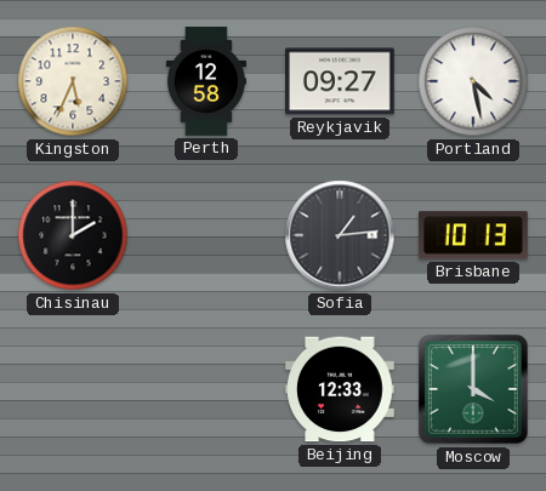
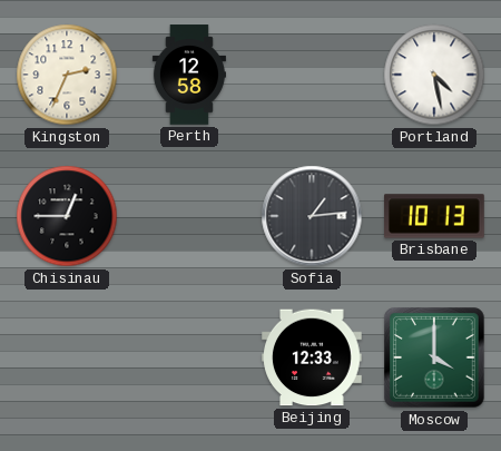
Kingston: 5:34 -> 2:34 (67, 75)
Reykjavik: 09:27 -> none (341, 81)
Chisinau: 2:00 -> 12:45 (67, 216)
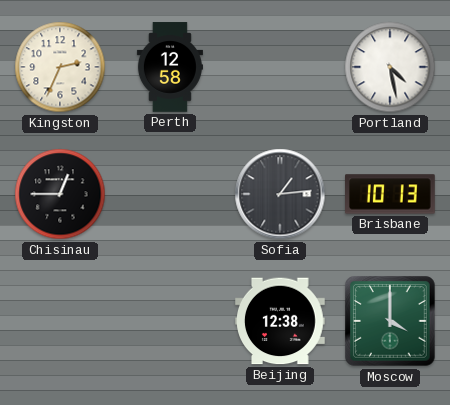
Beijing: 12:33 -> 12:38 (281, 321)
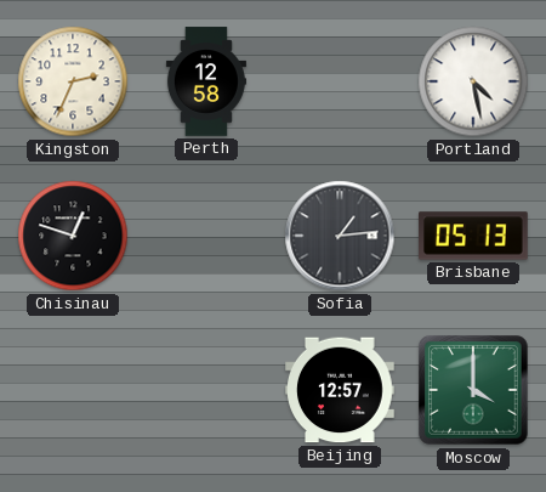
Chisinau: 12:45 -> 12:48 (73, 236)
Brisbane: 10:13 -> 05:13 (474, 236)
Beijing: 12:38 -> 12:57 (341, 390)
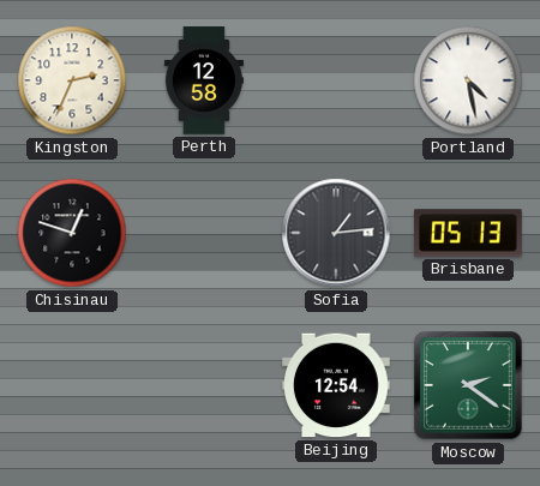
Beijing: 12:57 -> 12:54 (337, 385)
Moscow: 4:00 -> 2:21 (468, 385)
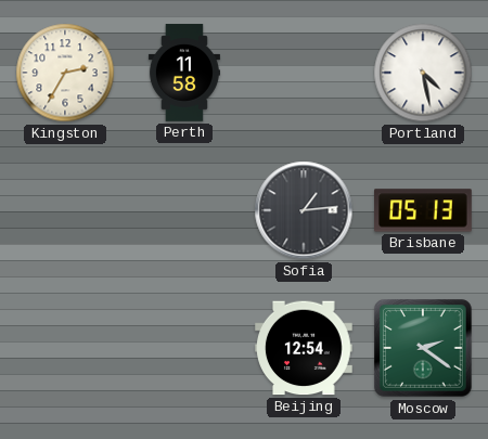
Kingston: 2:34 -> 2:35 (65, 73)
Perth: 12:58 -> 11:58 (184, 73)
Chisinau: 12:48 -> none (72, 233)
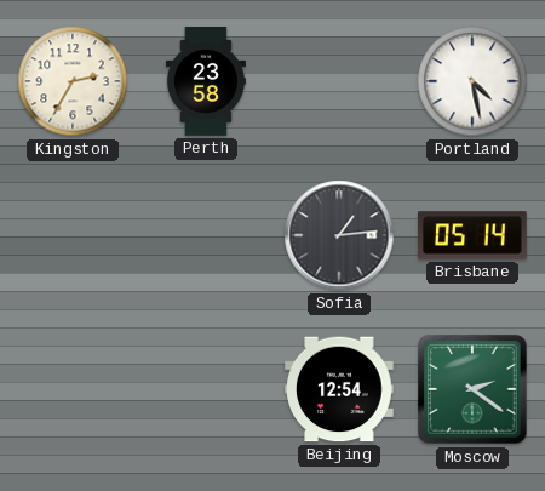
Perth: 11:58 -> 23:58 (206, 81)
Brisbane: 05:13 -> 05:14 (474, 235)
